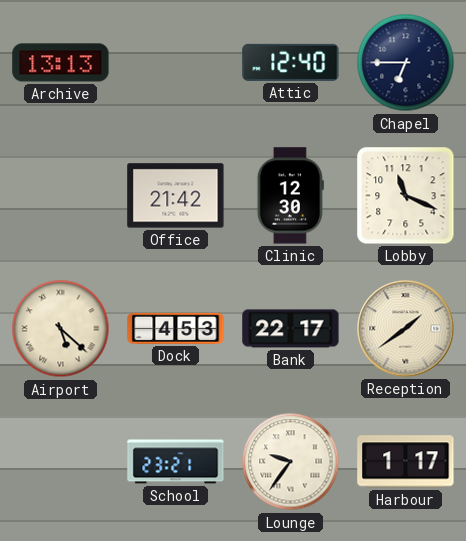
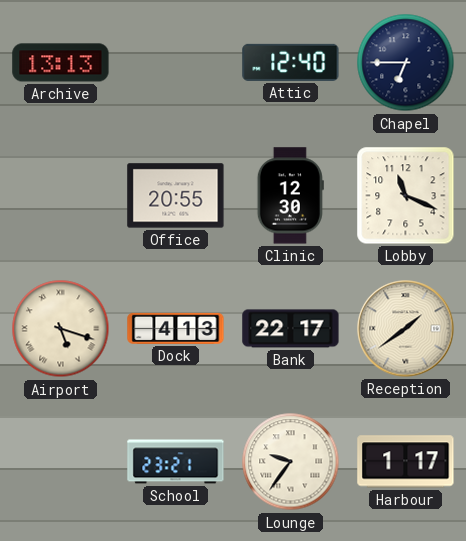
Office: 21:42 -> 20:55 (176, 196)
Airport: 5:22 -> 5:18 (61, 329)
Dock: 4:53 -> 4:13 (176, 328)
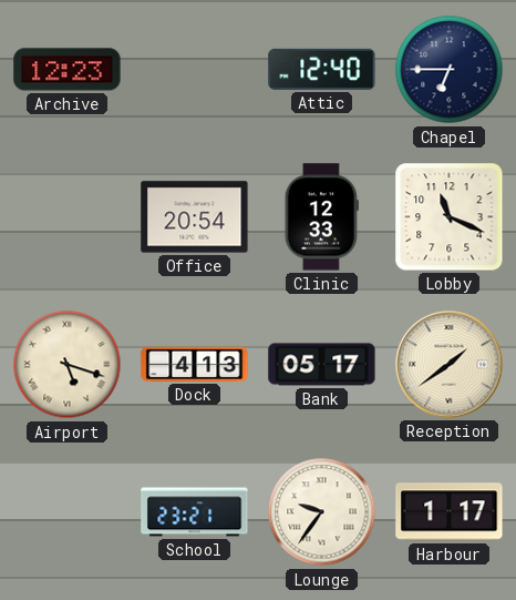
Archive: 13:13 -> 12:23 (68, 70)
Office: 20:55 -> 20:54 (195, 217)
Clinic: 12:30 -> 12:33 (321, 217)
Bank: 22:17 -> 05:17 (322, 365)
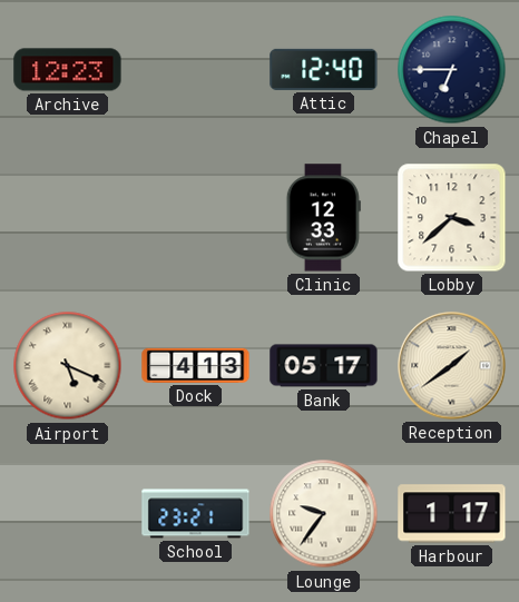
Office: 20:54 -> none (195, 217)
Lobby: 11:19 -> 3:38 (452, 218)
Airport: 5:18 -> 5:19 (68, 366)
